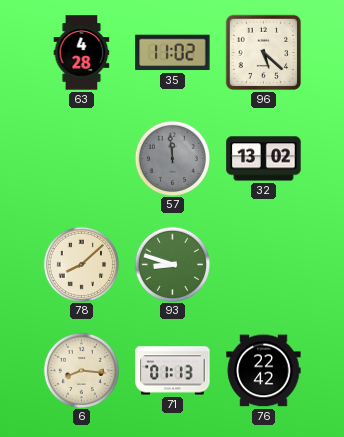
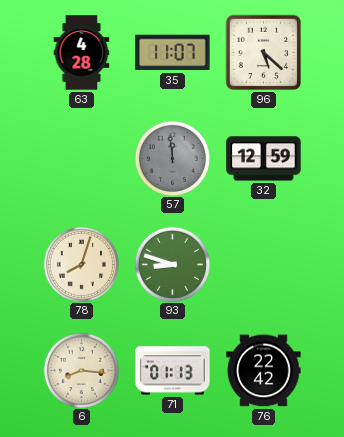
35: 11:02 -> 11:07 (173, 53)
32: 13:02 -> 12:59 (264, 159)
78: 8:08 -> 8:03 (81, 264)
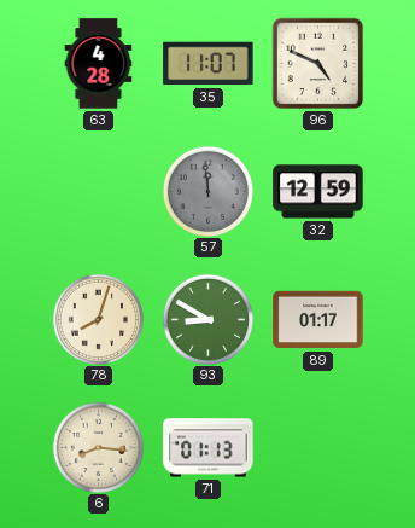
96: 5:22 -> 4:49 (318, 64)
93: 8:48 -> 8:50 (207, 319)
89: none -> 01:17 (318, 320)
76: 22:42 -> none (264, 371)
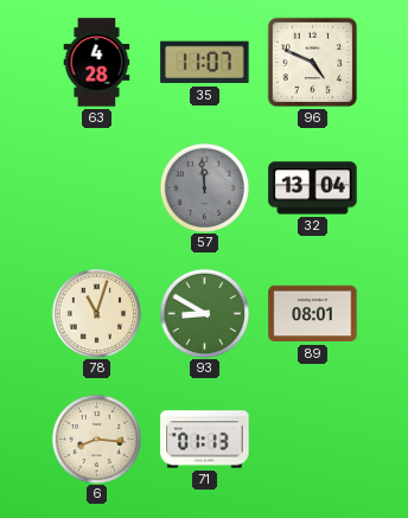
32: 12:59 -> 13:04 (313, 188)
78: 8:03 -> 11:03 (96, 313)
89: 01:17 -> 08:01 (313, 314)
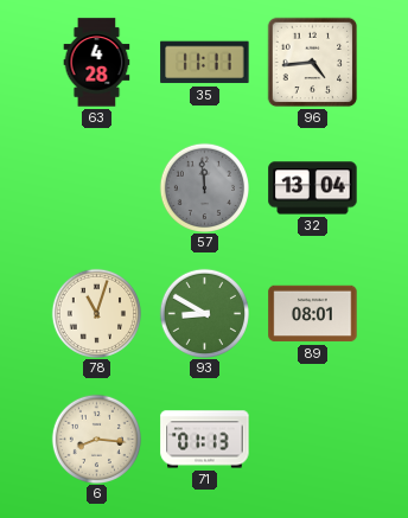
35: 11:07 -> 11:11 (205, 63)
96: 4:49 -> 4:44 (313, 63)
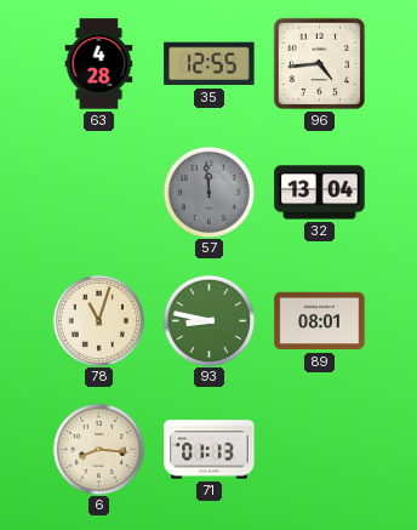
35: 11:11 -> 12:55 (210, 64)
93: 8:50 -> 8:47 (208, 320)
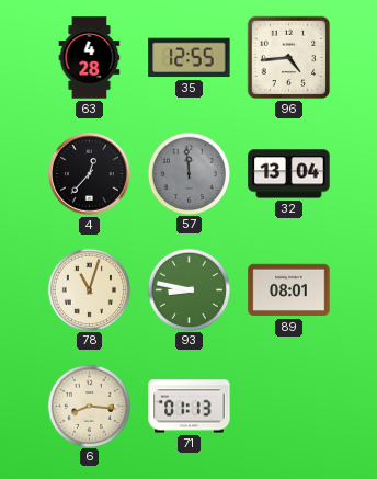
4: none -> 12:37 (90, 174)
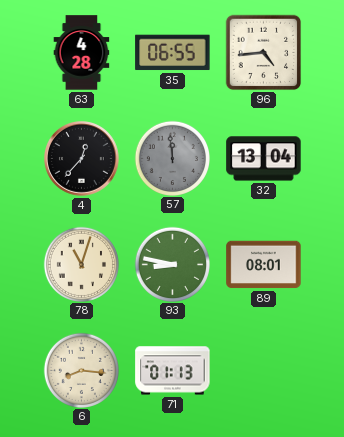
35: 12:55 -> 06:55 (173, 53)
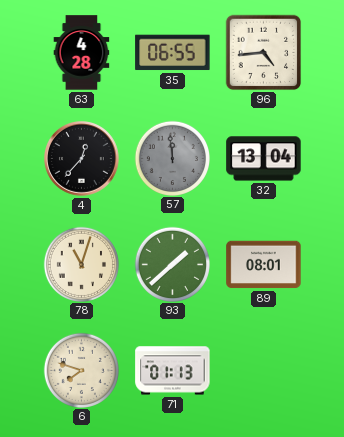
93: 8:47 -> 1:38 (172, 264)
6: 8:16 -> 7:48 (81, 370)
